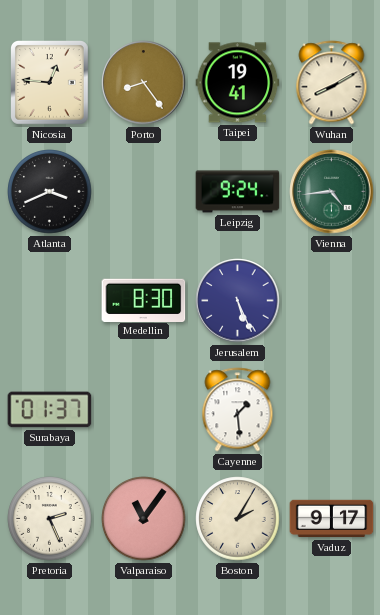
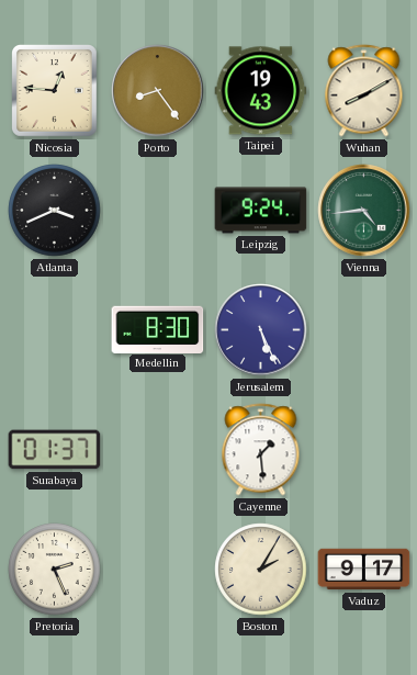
Taipei: 19:41 -> 19:43 (261, 91)
Valparaiso: 11:06 -> none (144, 519)
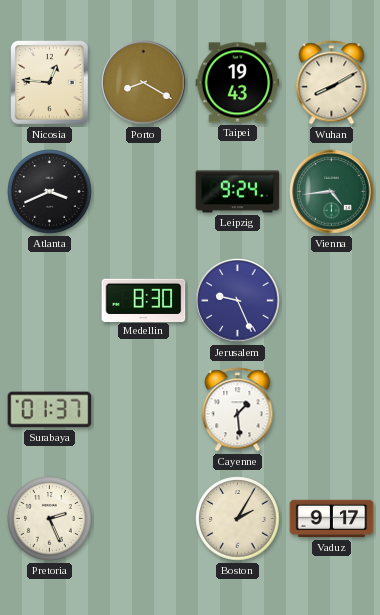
Porto: 8:24 -> 8:20 (144, 83)
Jerusalem: 5:26 -> 9:26 (238, 301)
